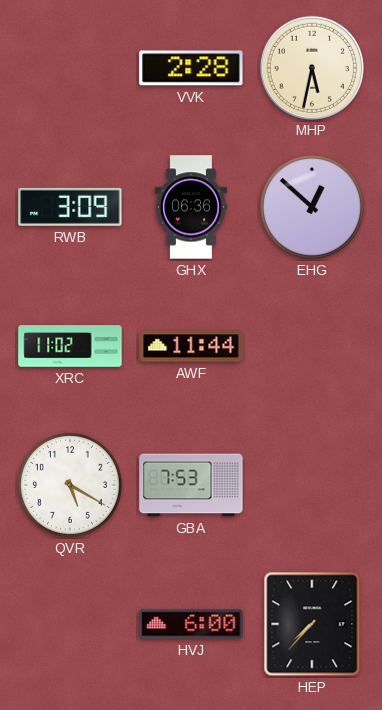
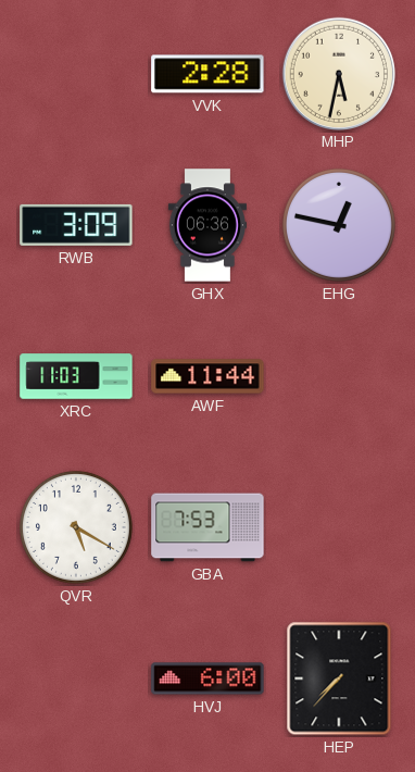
EHG: 12:52 -> 12:47 (339, 225)
XRC: 11:02 -> 11:03 (76, 376)
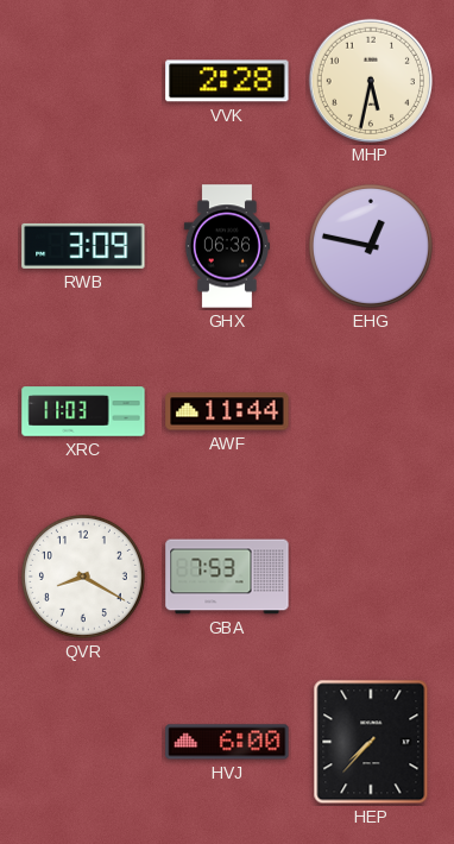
QVR: 5:20 -> 8:20 (83, 577)
